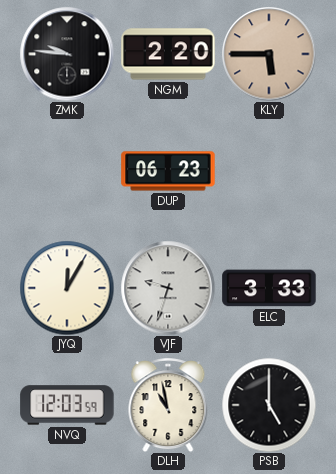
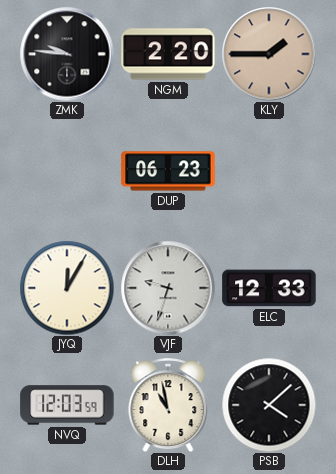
KLY: 5:45 -> 1:45 (269, 54)
ELC: 3:33 -> 12:33 (269, 288)
PSB: 5:00 -> 4:08 (269, 405)
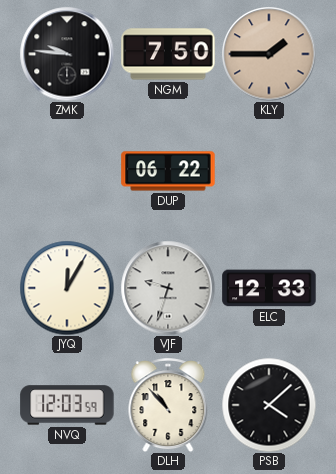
NGM: 2:20 -> 7:50 (168, 54)
DUP: 06:23 -> 06:22 (168, 171)
DLH: 10:58 -> 10:53 (168, 406)
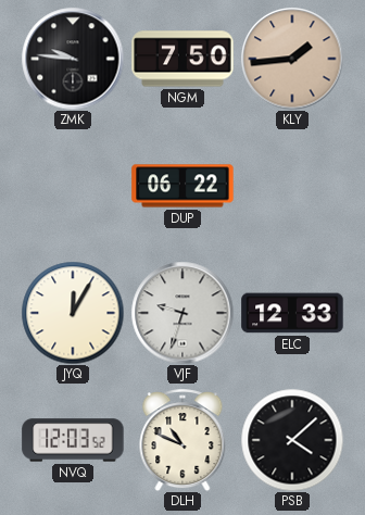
KLY: 1:45 -> 1:44 (292, 59)
NVQ: 12:03:59 -> 12:03:52 (73, 440)
DLH: 10:53 -> 10:49 (182, 441)
